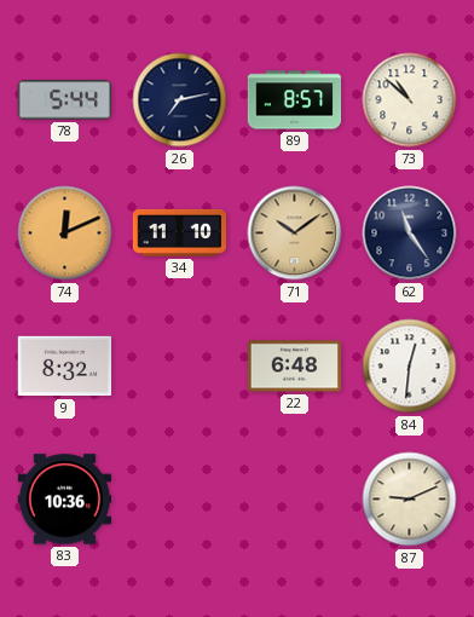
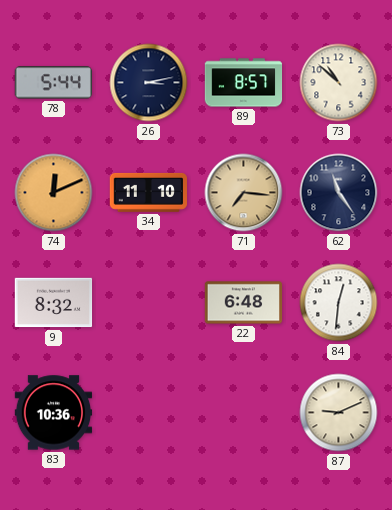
26: 7:13 -> 3:13 (149, 83)
71: 10:09 -> 7:16 (244, 193)
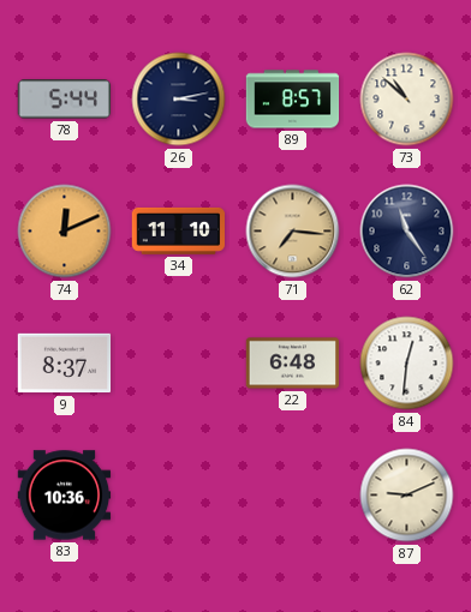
9: 8:32 -> 8:37 (65, 364)
